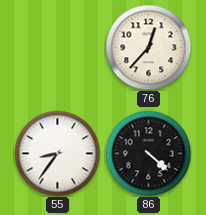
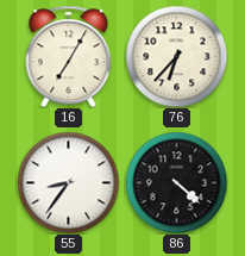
16: none -> 7:05 (69, 56)
76: 12:37 -> 6:37 (176, 56)
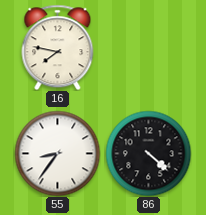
16: 7:05 -> 7:47 (58, 47)
76: 6:37 -> none (176, 56)
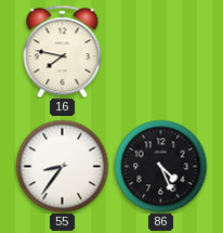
86: 4:22 -> 4:26 (160, 166)
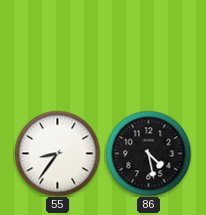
16: 7:47 -> none (63, 51)
86: 4:26 -> 4:28 (148, 153)
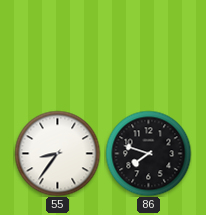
86: 4:28 -> 7:48 (148, 153)
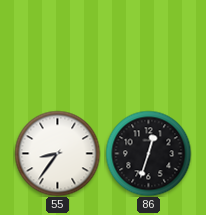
86: 7:48 -> 12:33 (148, 153)
